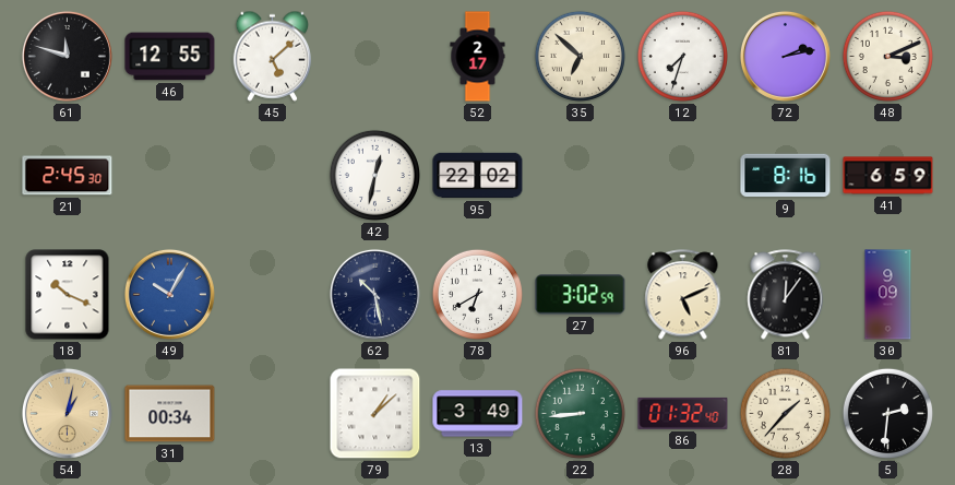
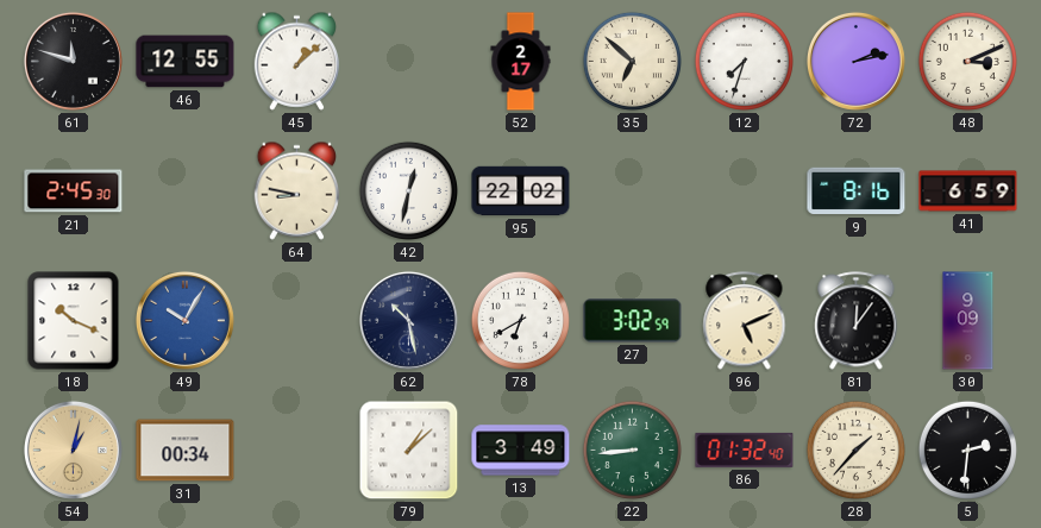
45: 5:08 -> 1:08 (297, 61)
64: none -> 8:47 (297, 190)
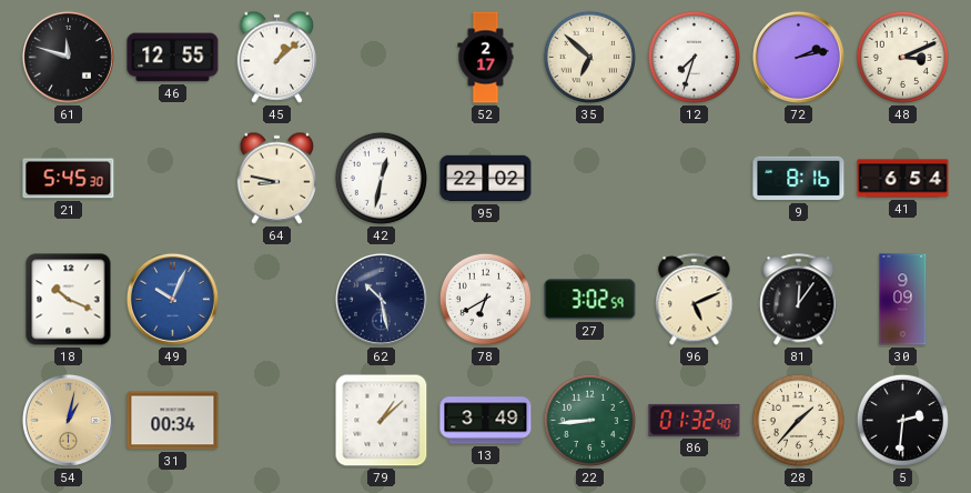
21: 2:45 -> 5:45 (69, 179)
41: 6:59 -> 6:54 (903, 179)
49: 10:05 -> 10:04 (172, 299)
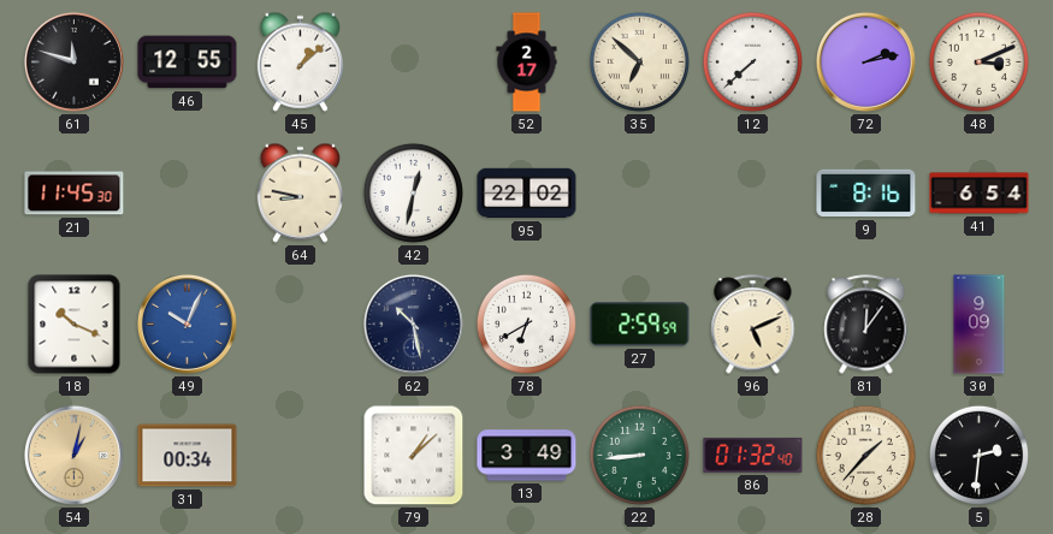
12: 7:33 -> 7:38 (752, 61)
21: 5:45 -> 11:45 (75, 194)
27: 3:02 -> 2:59 (640, 325)
